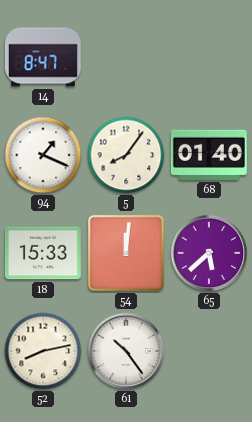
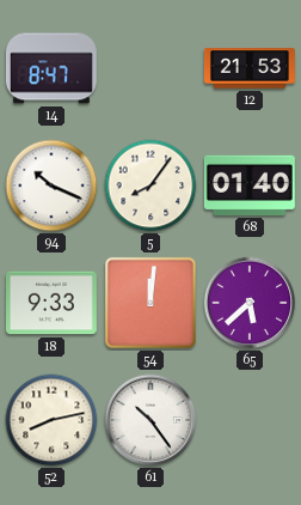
12: none -> 21:53 (250, 68)
94: 1:19 -> 10:19 (51, 185)
18: 15:33 -> 9:33 (51, 303)
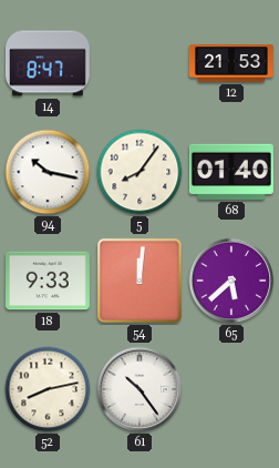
94: 10:19 -> 10:17 (48, 172)
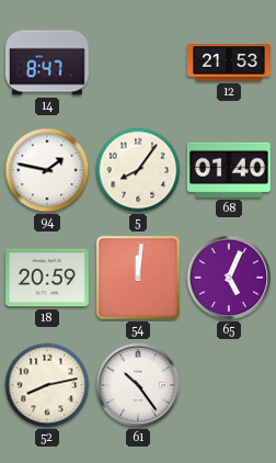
94: 10:17 -> 1:47 (47, 170)
18: 9:33 -> 20:59 (47, 278)
65: 5:38 -> 5:04 (229, 278)
